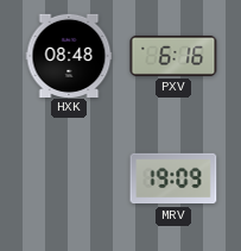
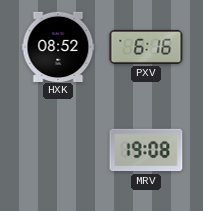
HXK: 08:48 -> 08:52 (58, 46)
MRV: 19:09 -> 19:08 (146, 150)
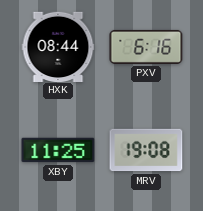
HXK: 08:52 -> 08:44 (58, 46)
XBY: none -> 11:25 (58, 150)
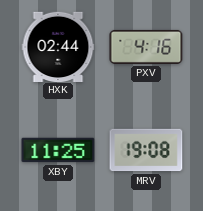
HXK: 08:44 -> 02:44 (58, 46)
PXV: 6:16 -> 4:16 (146, 47)
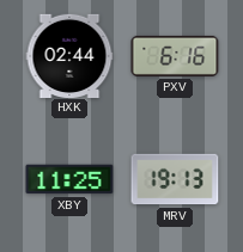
PXV: 4:16 -> 6:16 (175, 56)
MRV: 19:08 -> 19:13 (175, 179)
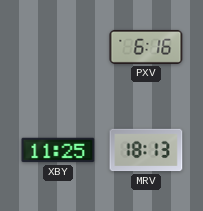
HXK: 02:44 -> none (69, 55)
MRV: 19:13 -> 18:13 (146, 150)
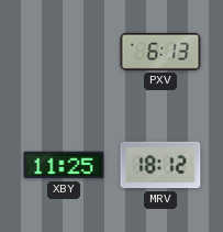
PXV: 6:16 -> 6:13 (160, 52)
MRV: 18:13 -> 18:12 (160, 165)
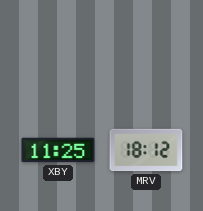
PXV: 6:13 -> none (160, 52)
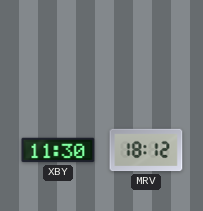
XBY: 11:25 -> 11:30 (58, 150)
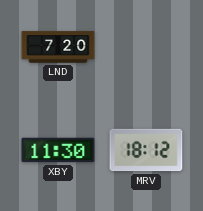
LND: none -> 7:20 (58, 47)
